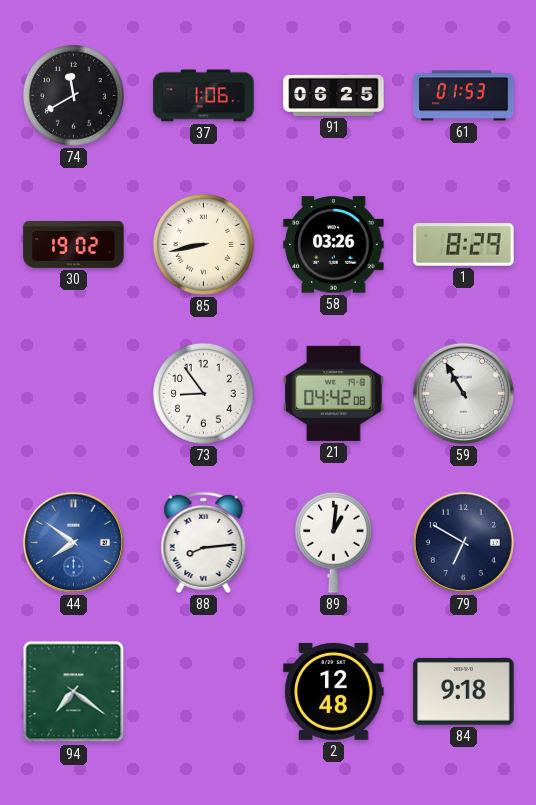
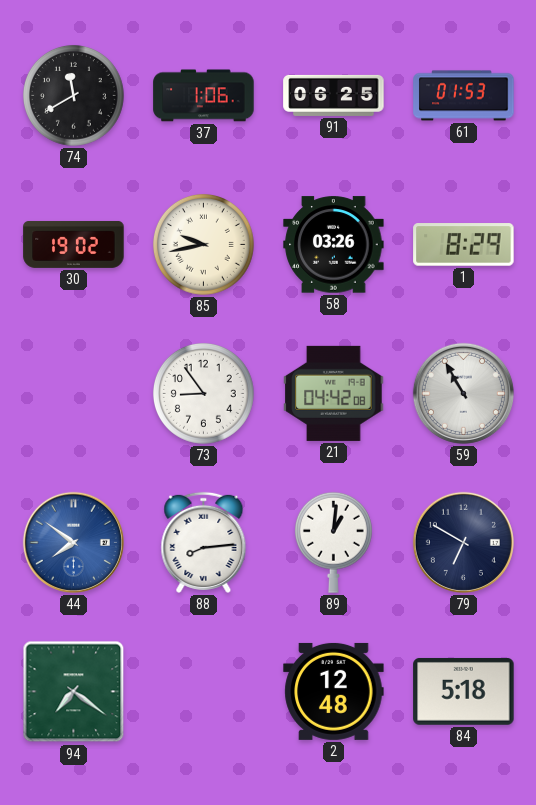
85: 8:43 -> 9:43 (203, 244)
84: 9:18 -> 5:18 (464, 691)
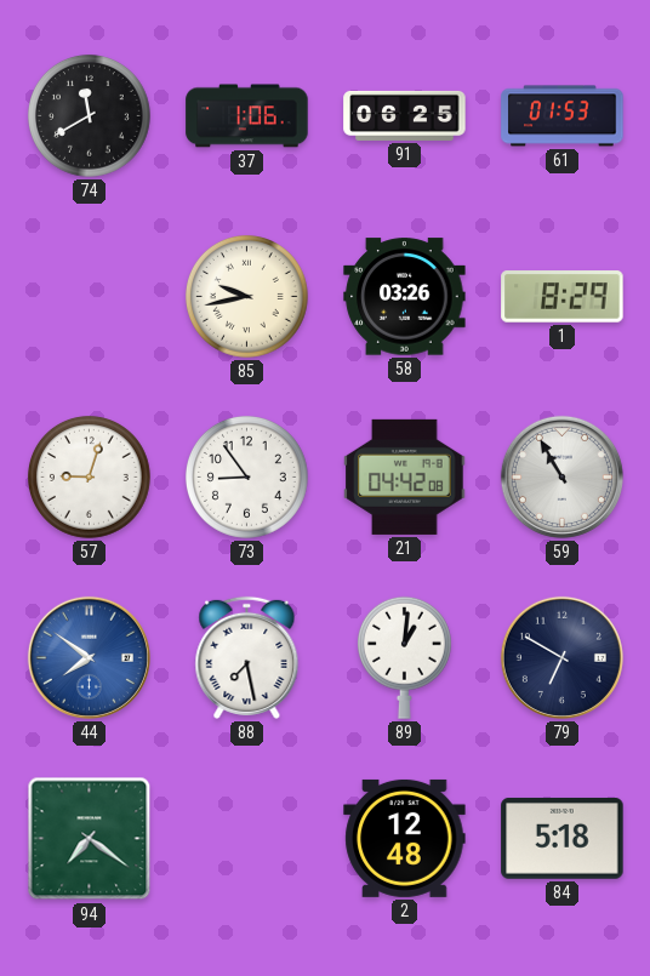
30: 19:02 -> none (74, 244)
57: none -> 9:03 (89, 476)
88: 8:14 -> 7:28 (247, 657)
